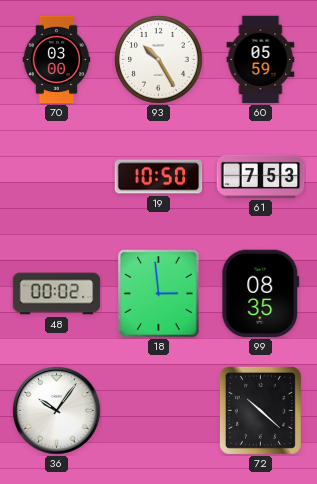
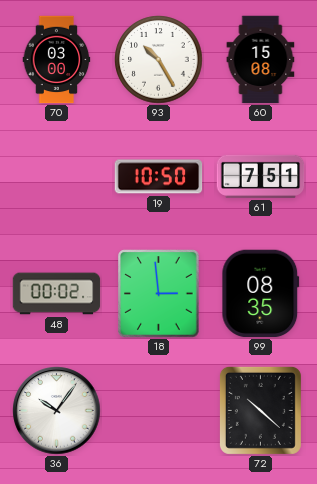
60: 05:59 -> 15:08 (261, 60)
61: 7:53 -> 7:51 (261, 176)
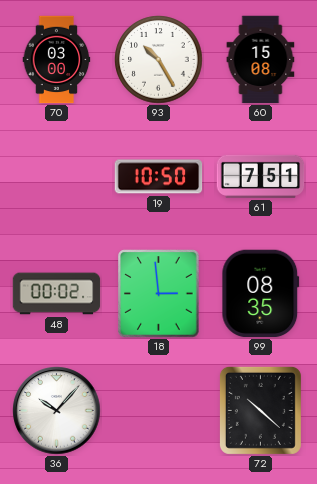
36: 10:06 -> 10:07 (57, 411)
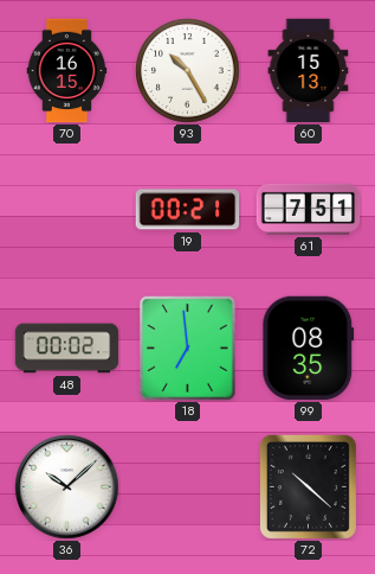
70: 03:00 -> 16:15 (67, 71)
60: 15:08 -> 15:13 (309, 71)
19: 10:50 -> 00:21 (188, 210)
18: 2:59 -> 6:59 (188, 349)
36: 10:07 -> 10:08 (67, 487)
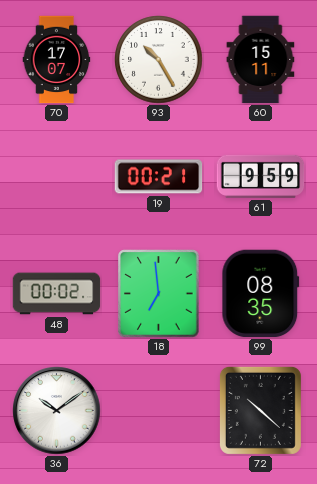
70: 16:15 -> 17:07 (57, 60)
60: 15:13 -> 15:11 (261, 60)
61: 7:51 -> 9:59 (261, 176)
36: 10:08 -> 10:09 (57, 411)
